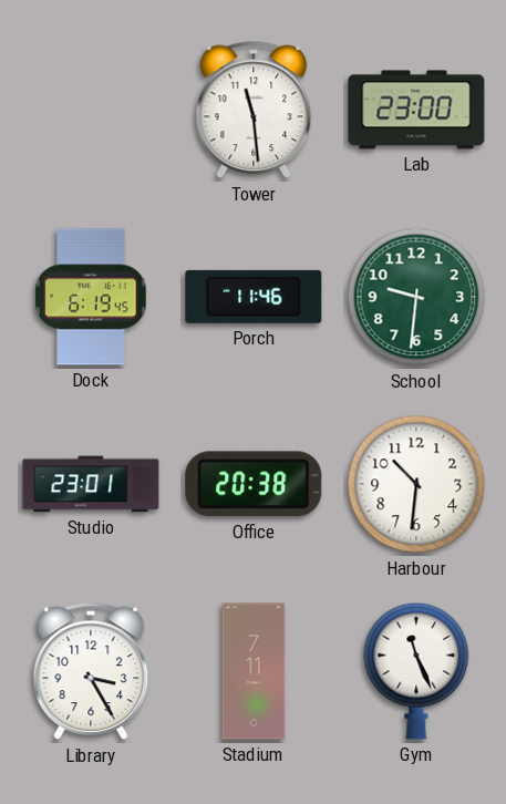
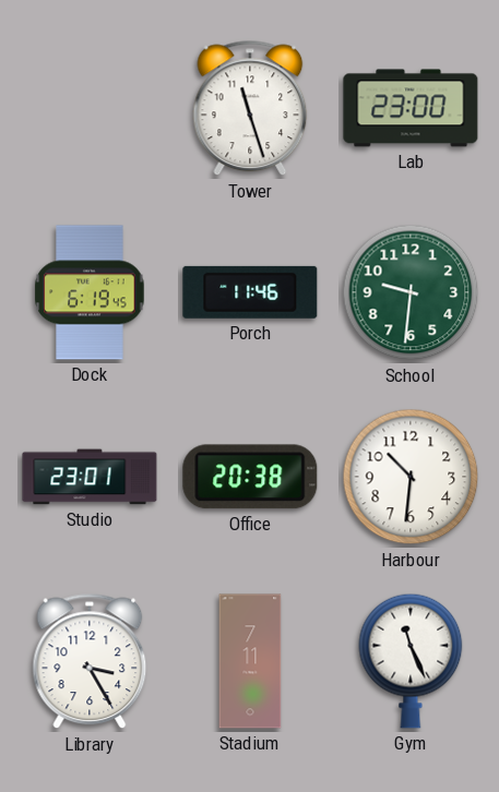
Tower: 11:29 -> 11:27 (250, 108)
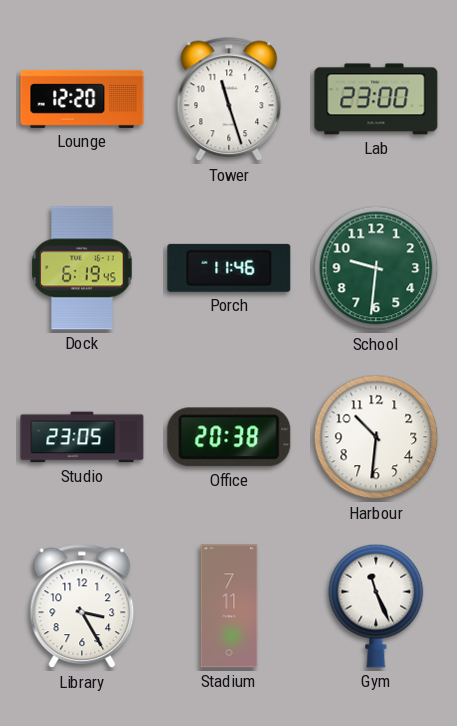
Lounge: none -> 12:20 (82, 99)
Studio: 23:01 -> 23:05 (82, 437)
